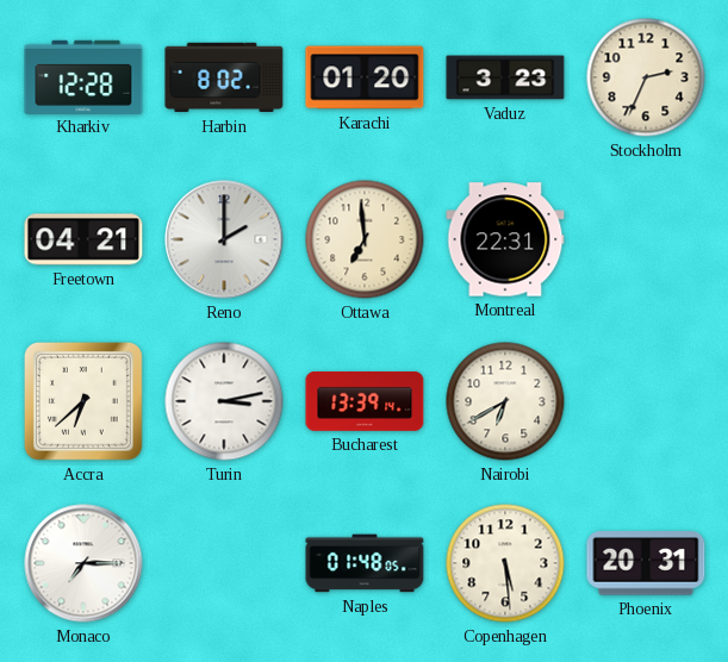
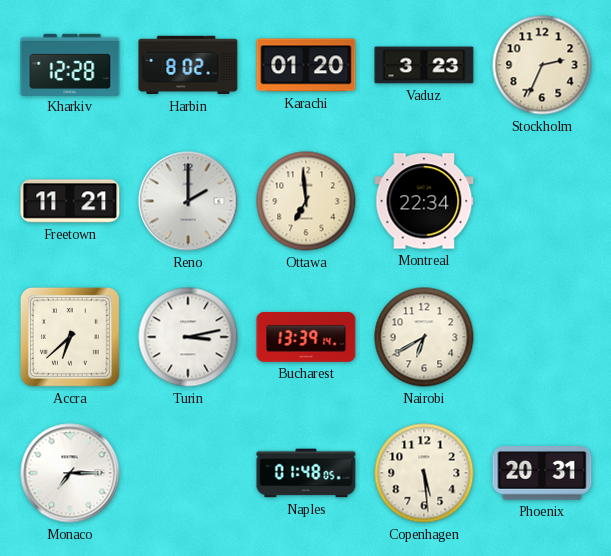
Freetown: 04:21 -> 11:21 (70, 201)
Montreal: 22:31 -> 22:34 (424, 201)
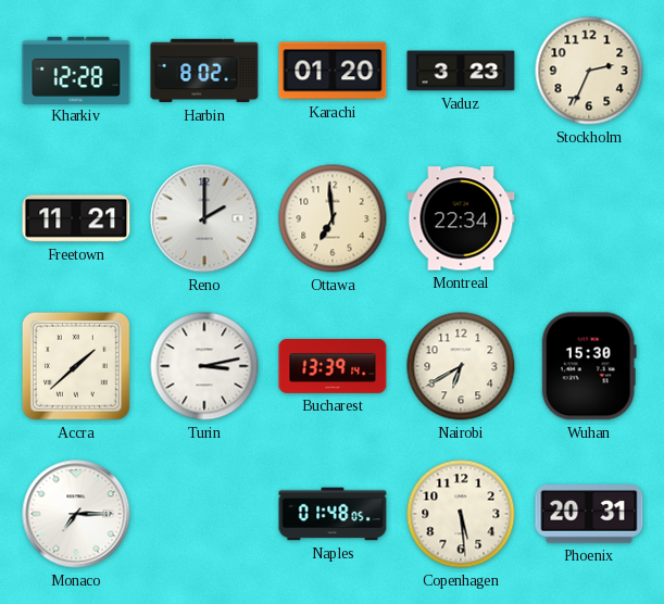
Accra: 6:38 -> 1:38 (76, 366)
Wuhan: none -> 15:30 (589, 366)
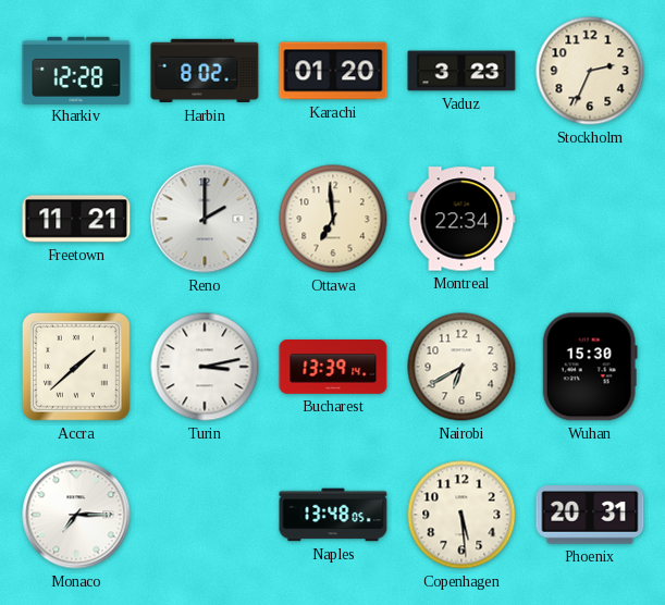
Naples: 01:48 -> 13:48 (333, 515)
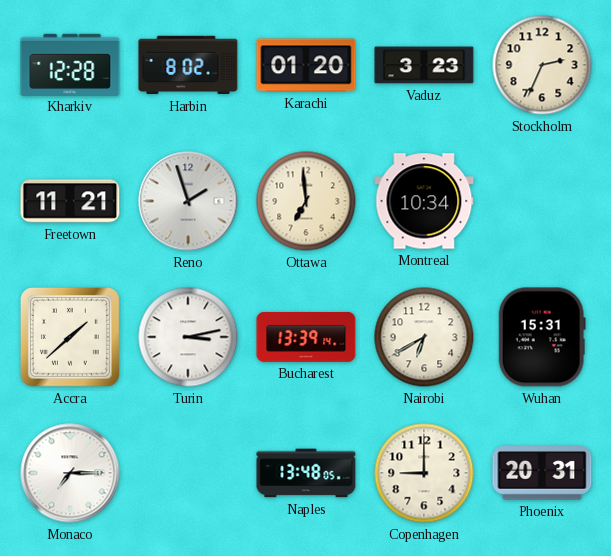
Reno: 2:00 -> 1:57 (188, 201)
Montreal: 22:34 -> 10:34 (424, 201)
Wuhan: 15:30 -> 15:31 (542, 337)
Copenhagen: 5:29 -> 9:00 (424, 473)
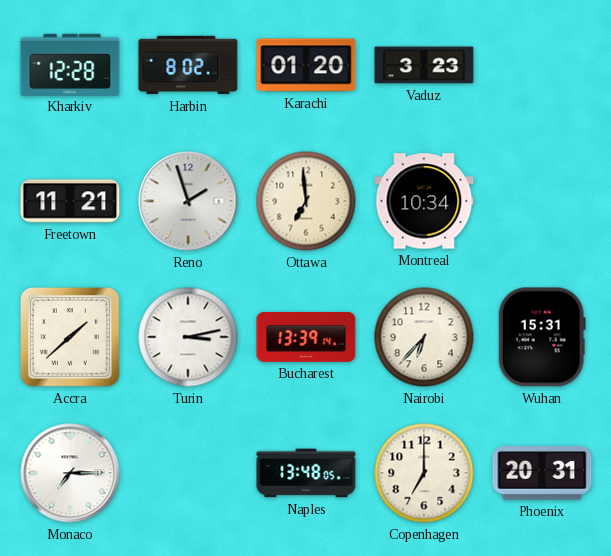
Stockholm: 2:34 -> none (542, 65)
Nairobi: 6:40 -> 6:37 (424, 337)
Copenhagen: 9:00 -> 7:00 (424, 473)
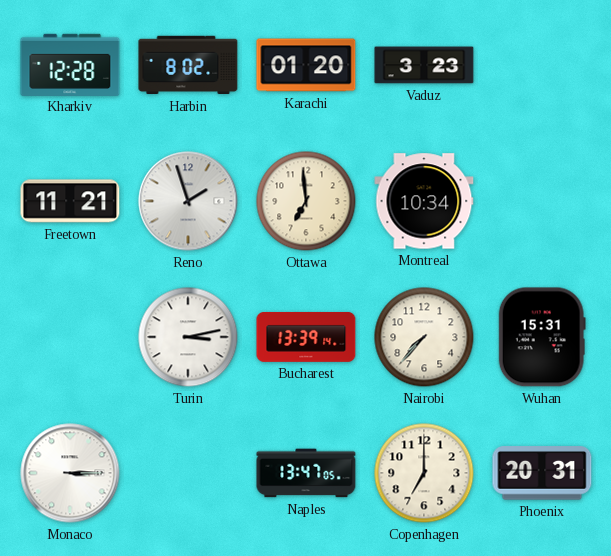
Accra: 1:38 -> none (70, 337)
Nairobi: 6:37 -> 7:37 (424, 337)
Monaco: 7:15 -> 3:15 (70, 473)
Naples: 13:48 -> 13:47 (306, 473)
